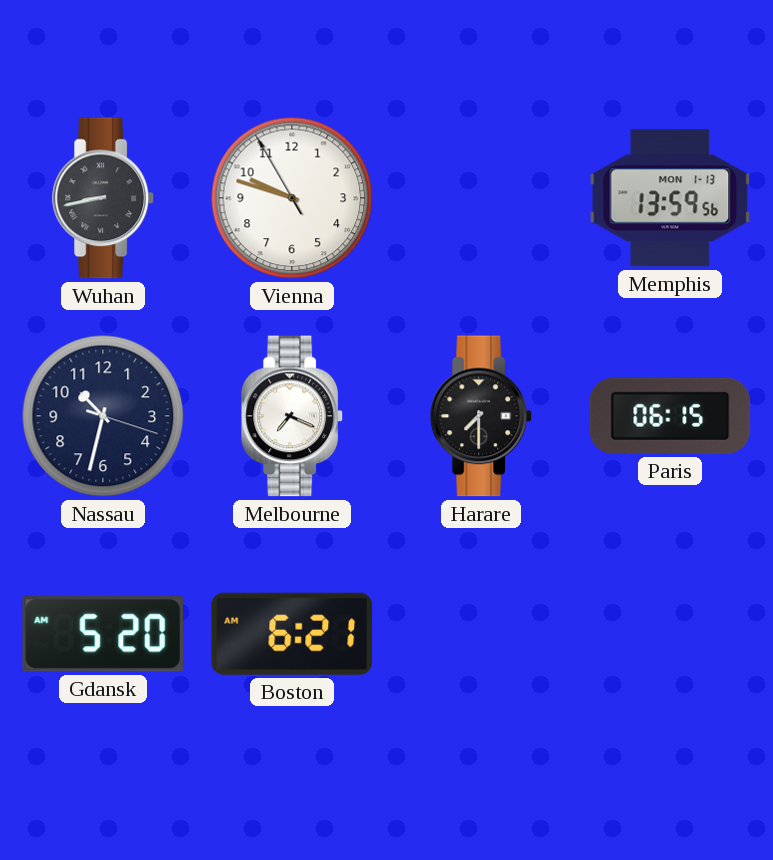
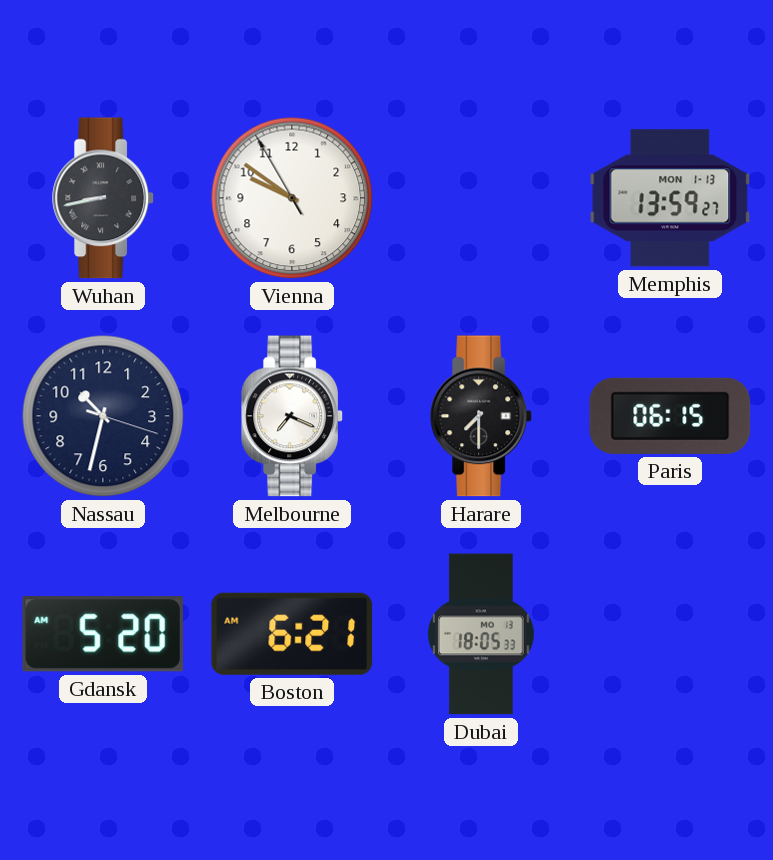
Vienna: 9:47 -> 9:50 (292, 198)
Memphis: 13:59:56 -> 13:59:27 (670, 198)
Dubai: none -> 18:05 (481, 634)
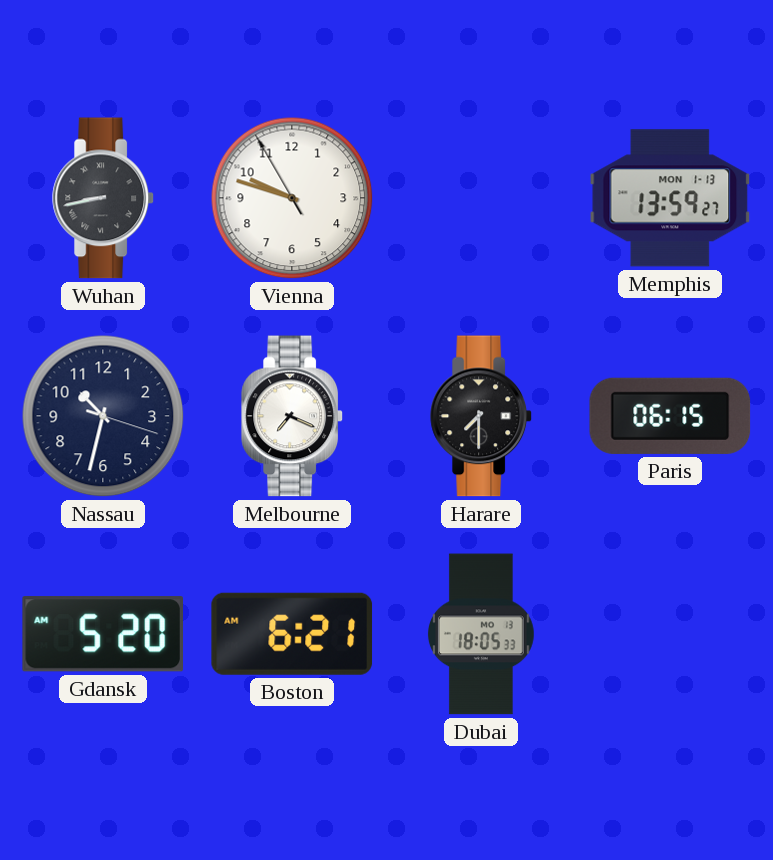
Vienna: 9:50 -> 9:47 (292, 198)
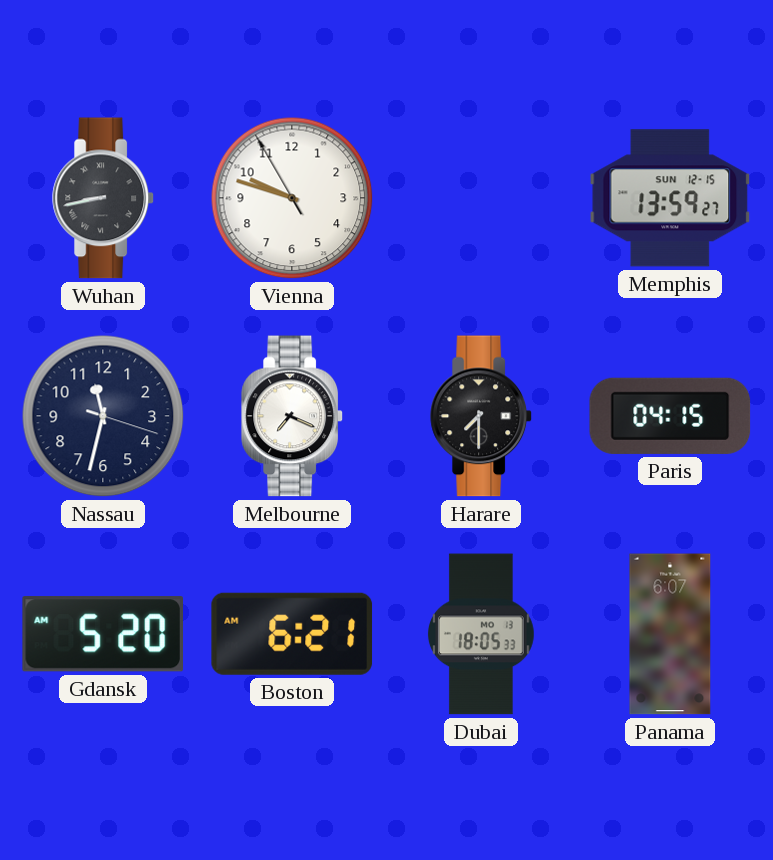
Memphis date: MON 1-13 -> SUN 12-15 (670, 198)
Nassau: 10:32 -> 11:32 (103, 416)
Paris: 06:15 -> 04:15 (670, 416)
Panama: none -> 6:07 (670, 634)
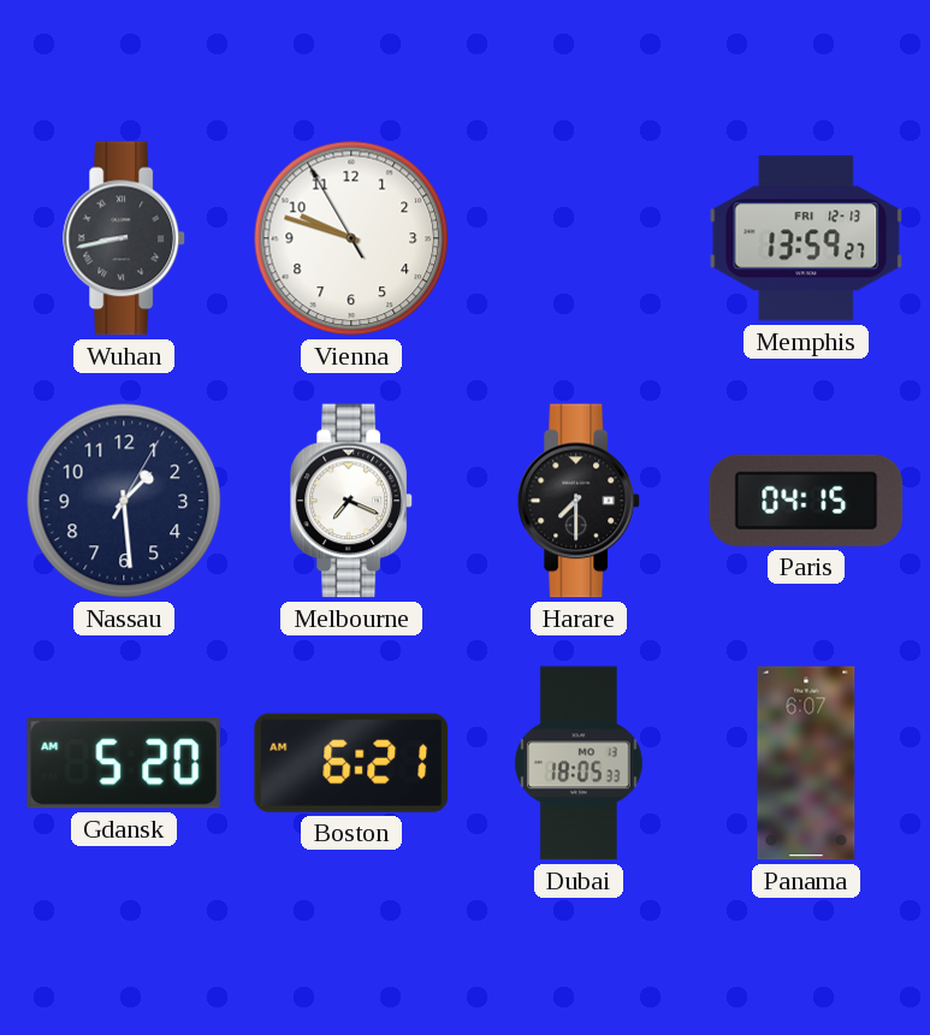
Memphis date: SUN 12-15 -> FRI 12-13 (806, 238)
Nassau: 11:32 -> 1:29 (124, 501)
